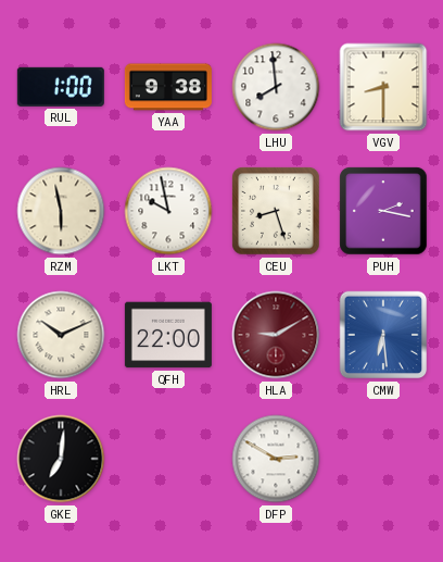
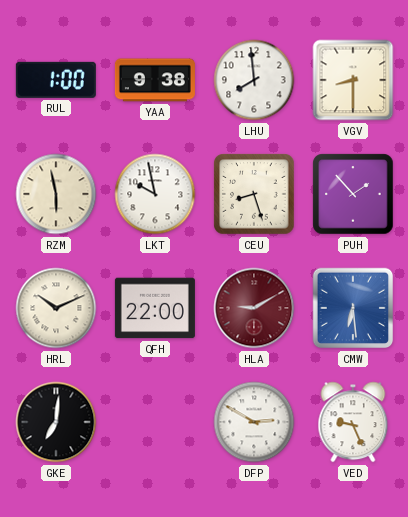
PUH: 2:17 -> 1:53 (353, 194)
VED: none -> 9:26 (353, 422)
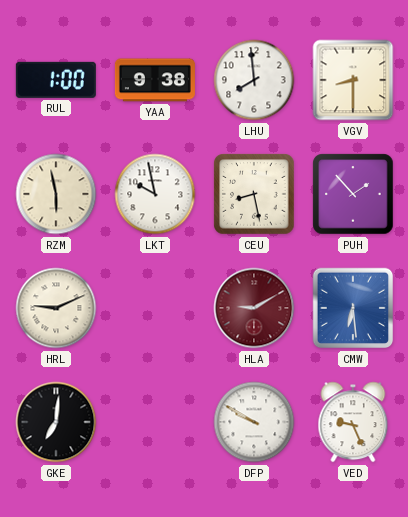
CEU: 8:27 -> 8:28 (254, 194)
HRL: 10:11 -> 9:11 (56, 308)
QFH: 22:00 -> none (155, 308)
DFP: 2:50 -> 9:50 (254, 422)
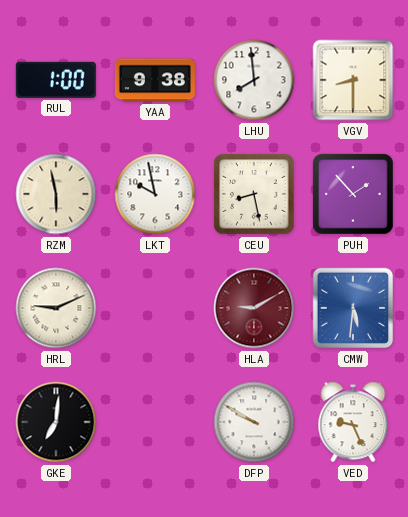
CMW: 6:29 -> 5:31 (353, 308)
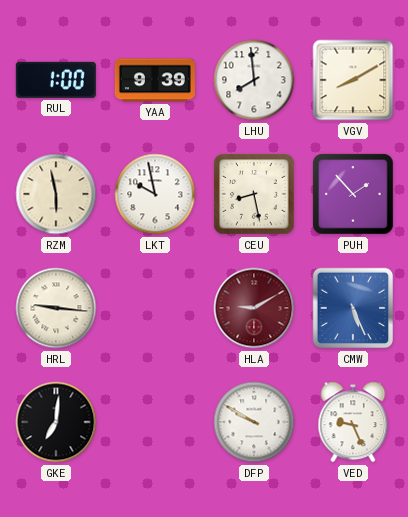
YAA: 9:38 -> 9:39 (155, 80)
VGV: 8:30 -> 8:10 (353, 80)
HRL: 9:11 -> 9:16 (56, 308)
CMW: 5:31 -> 5:26 (353, 308)
